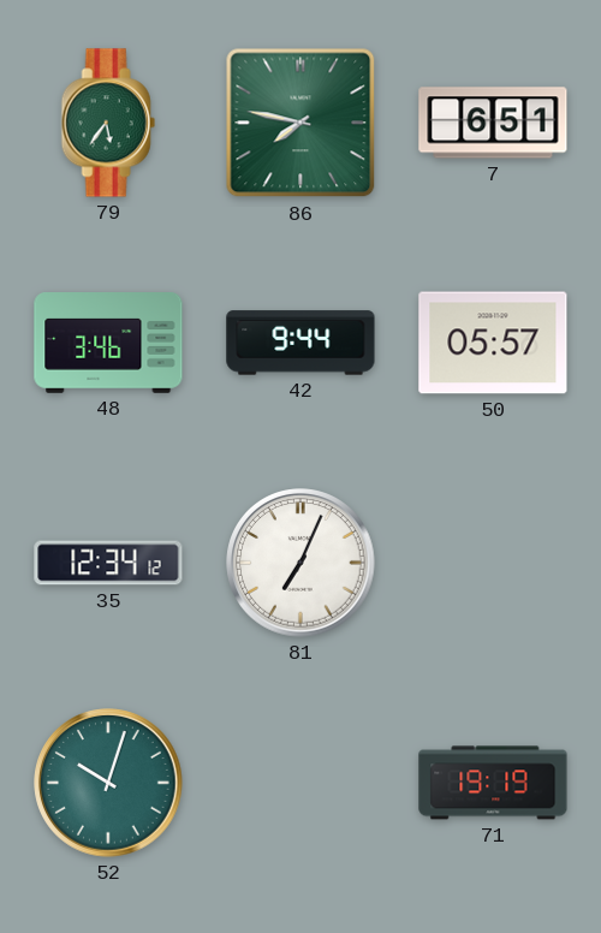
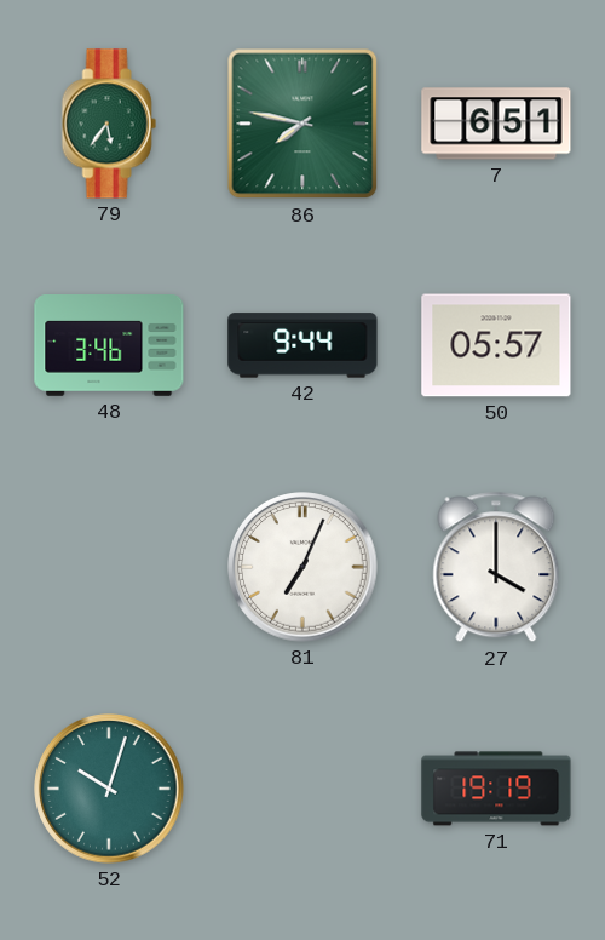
35: 12:34 -> none (108, 563)
27: none -> 4:00 (496, 567)
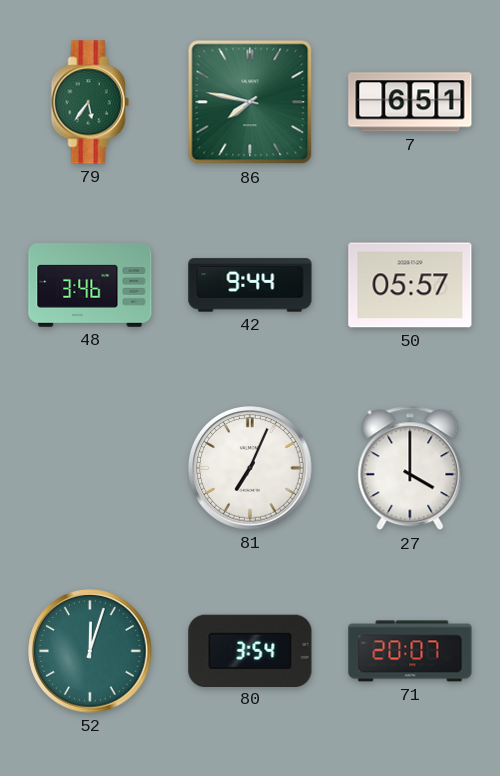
52: 10:03 -> 12:03 (90, 651)
80: none -> 3:54 (250, 650)
71: 19:19 -> 20:07 (410, 651)
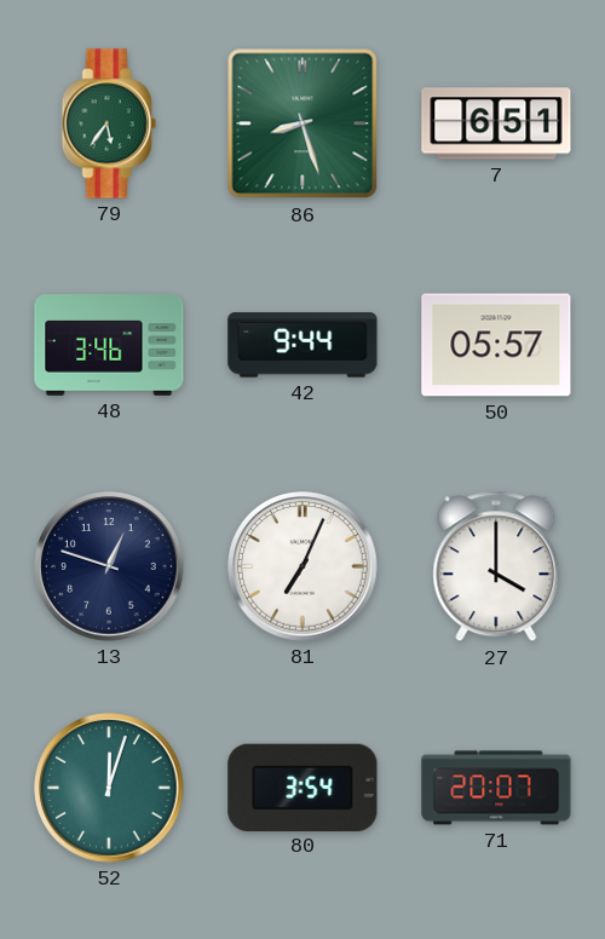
86: 7:47 -> 8:27 (302, 123)
13: none -> 12:48 (109, 566)
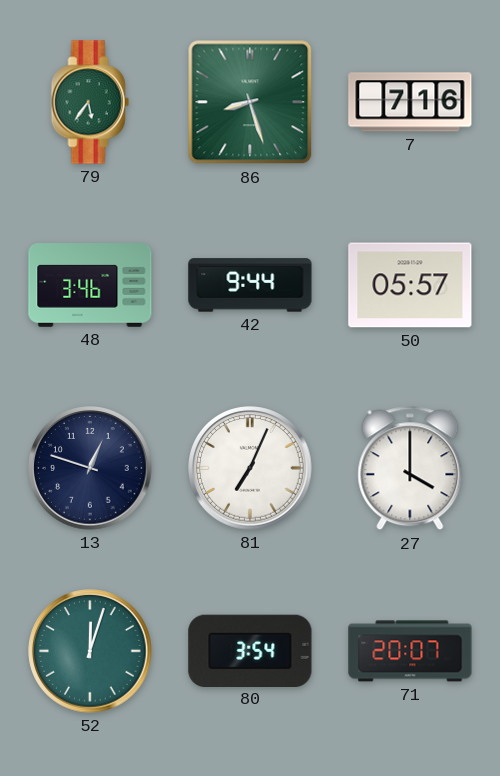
7: 6:51 -> 7:16 (410, 102)
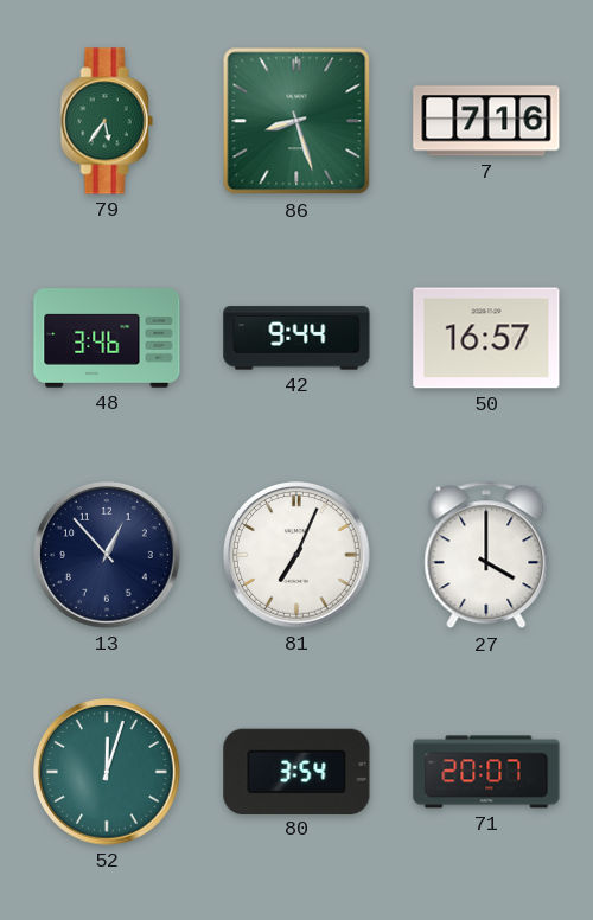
50: 05:57 -> 16:57 (486, 338)
13: 12:48 -> 12:53 (107, 555)
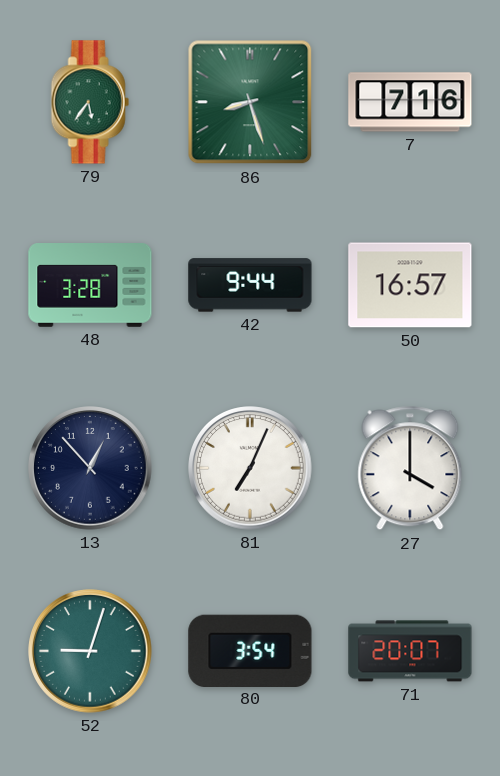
48: 3:46 -> 3:28 (90, 286)
52: 12:03 -> 9:03 (90, 651)
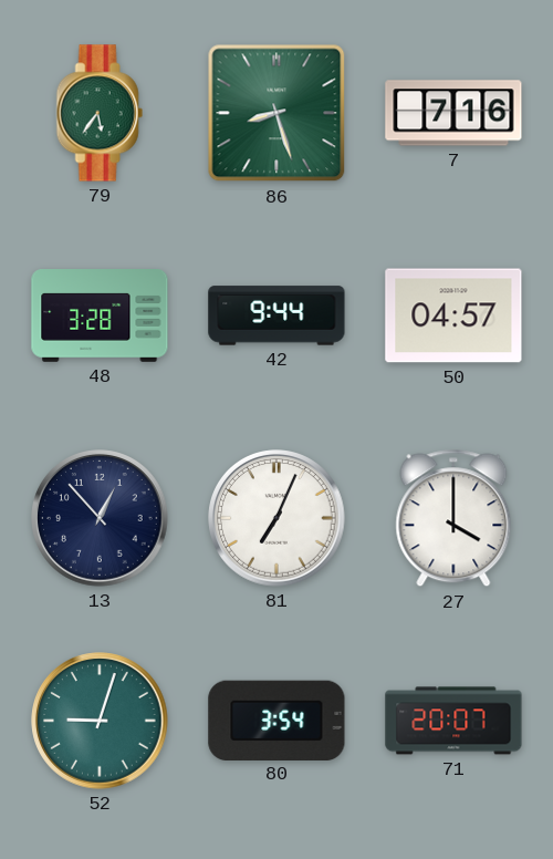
50: 16:57 -> 04:57 (453, 315)
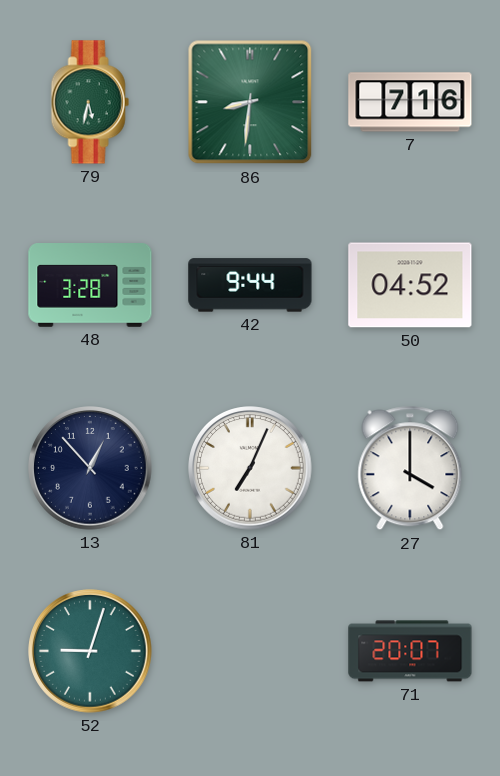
79: 5:36 -> 5:32 (90, 102)
86: 8:27 -> 8:31 (250, 102)
50: 04:57 -> 04:52 (410, 285)
80: 3:54 -> none (276, 720)
